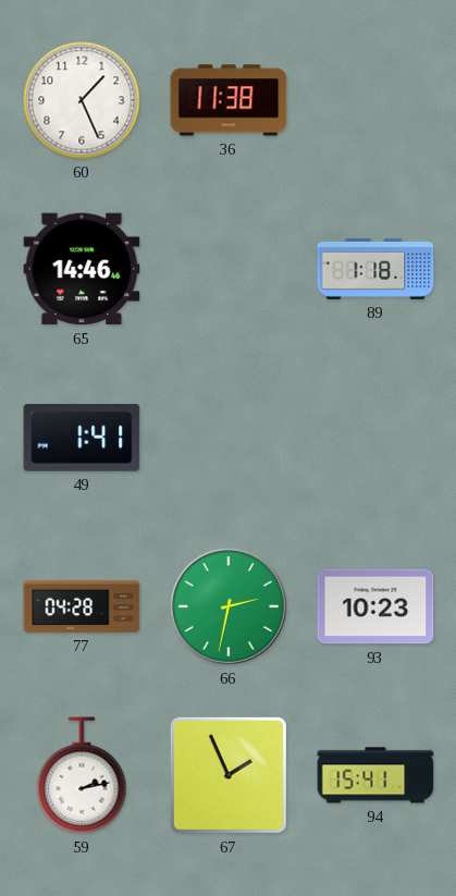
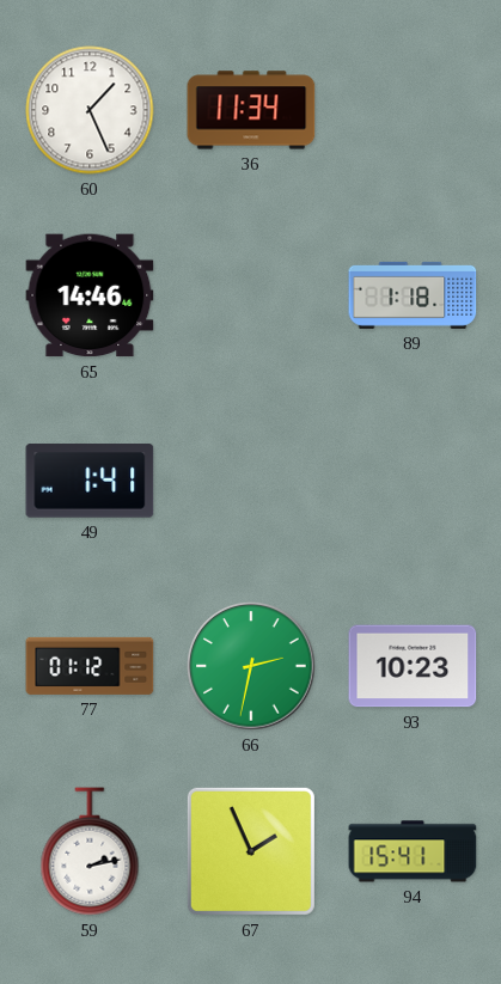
36: 11:38 -> 11:34 (251, 110)
77: 04:28 -> 01:12 (90, 666)
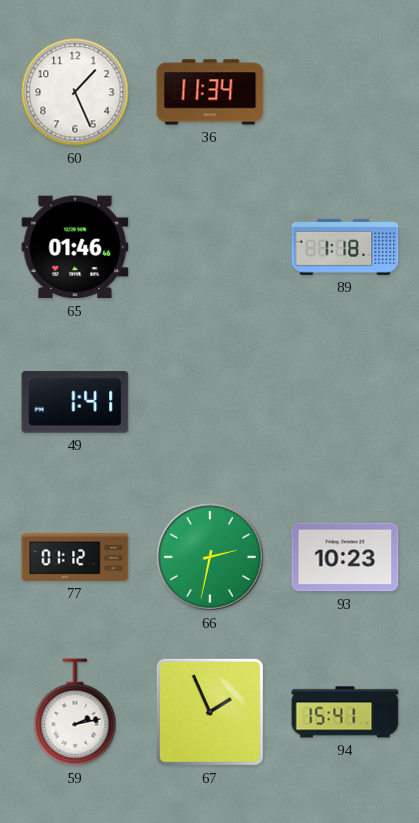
65: 14:46 -> 01:46 (75, 247)
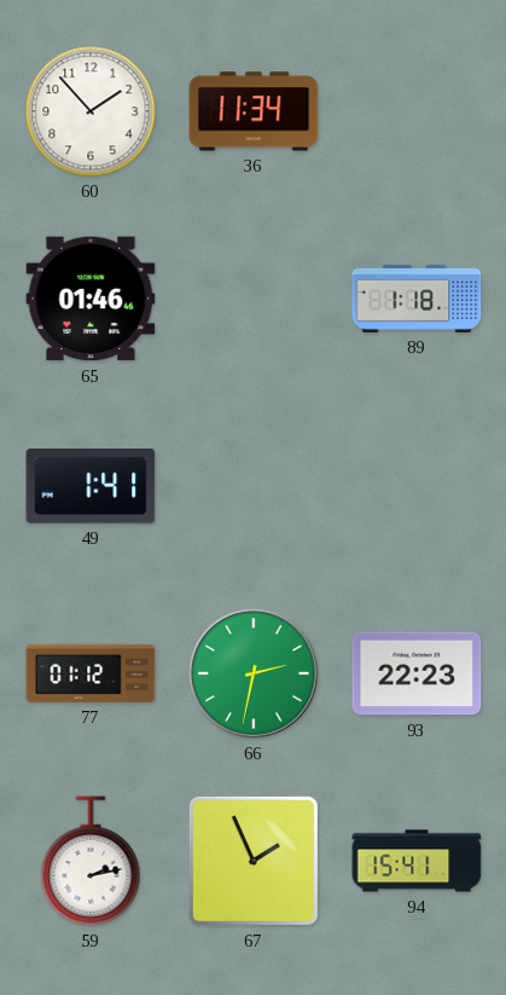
60: 1:26 -> 1:53 (91, 111)
93: 10:23 -> 22:23 (417, 673)
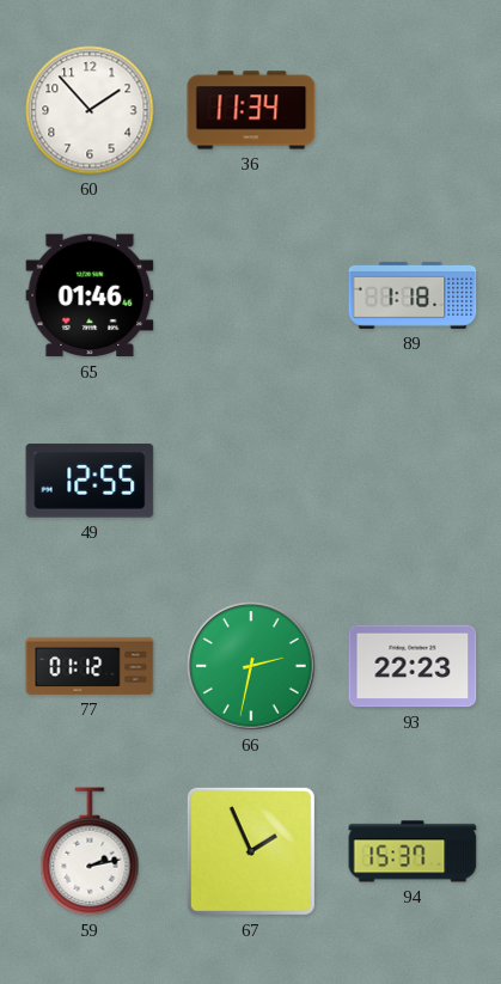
49: 1:41 -> 12:55 (90, 481)
94: 15:41 -> 15:37 (413, 851)
